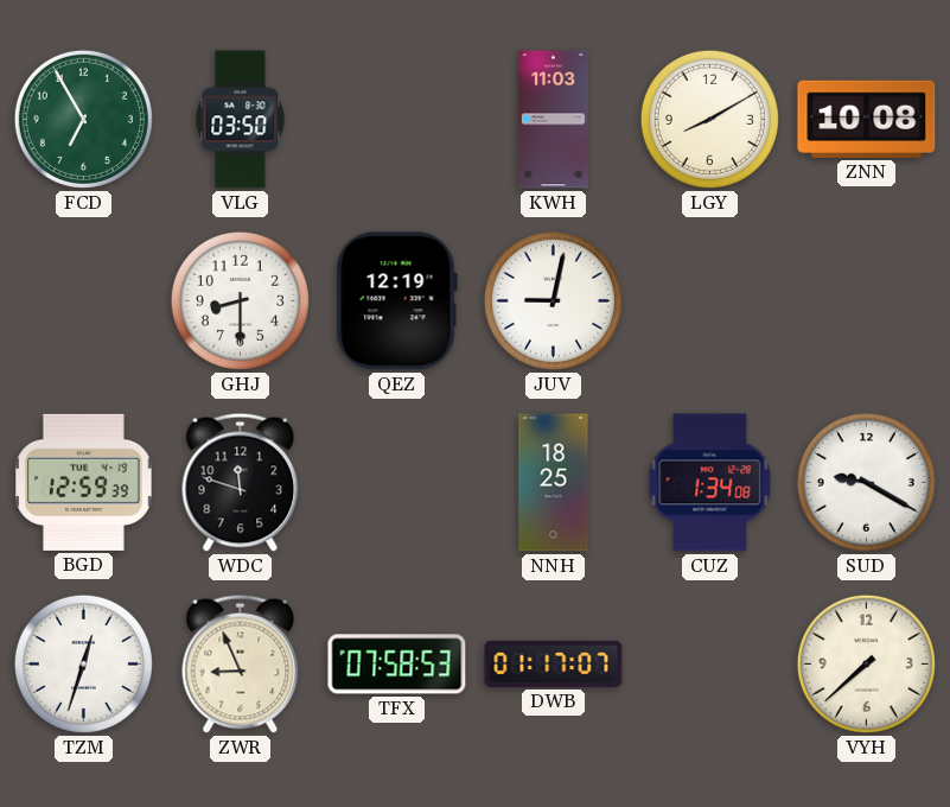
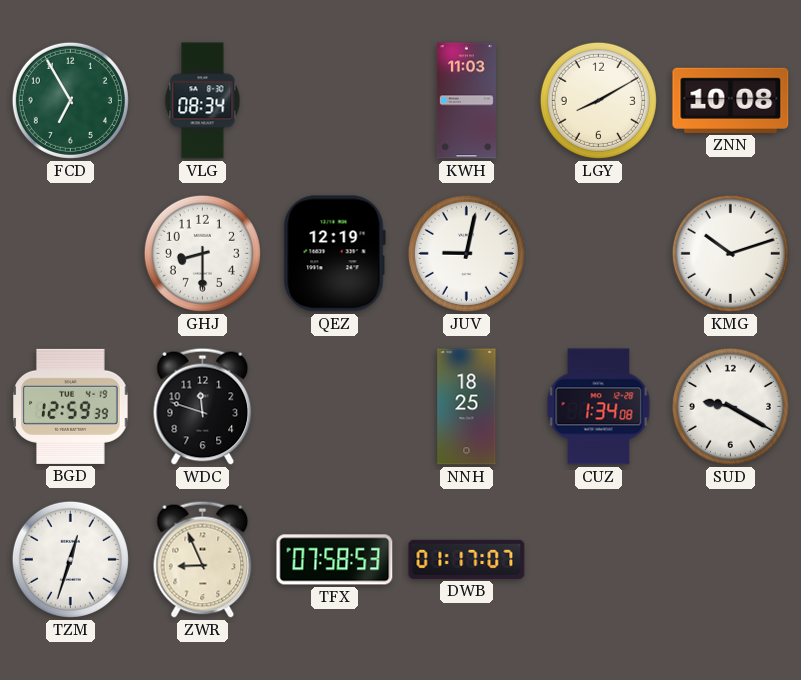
VLG: 03:50 -> 08:34 (203, 101)
KMG: none -> 10:12 (730, 253)
VYH: 7:38 -> none (866, 663)
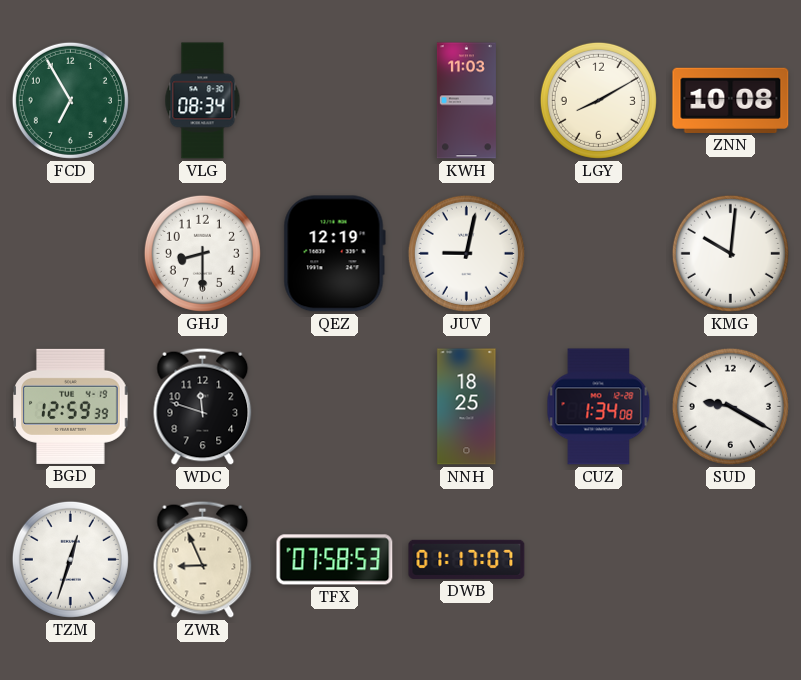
KMG: 10:12 -> 10:01 (730, 253)
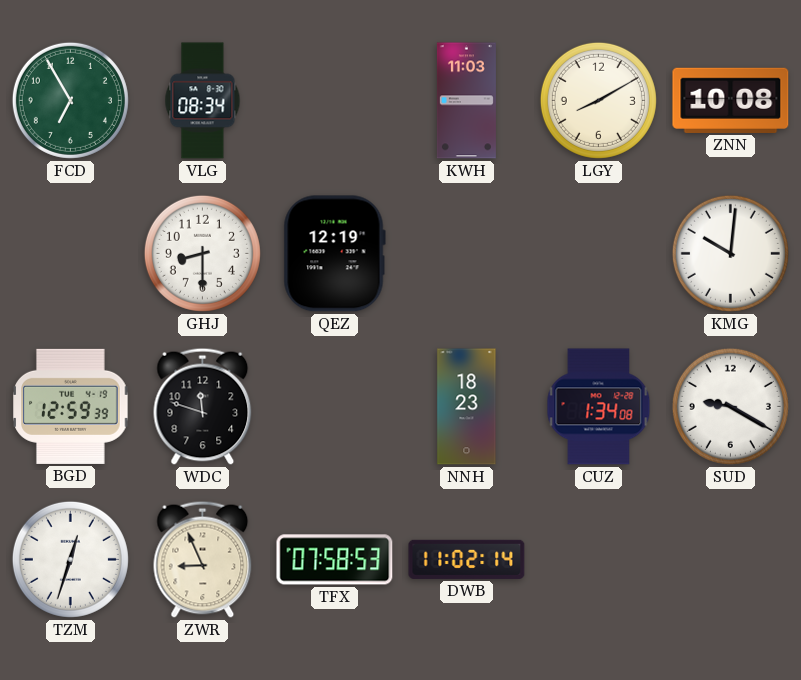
JUV: 9:02 -> none (466, 253)
NNH: 18:25 -> 18:23 (467, 407)
DWB: 01:17 -> 11:02 (467, 559)
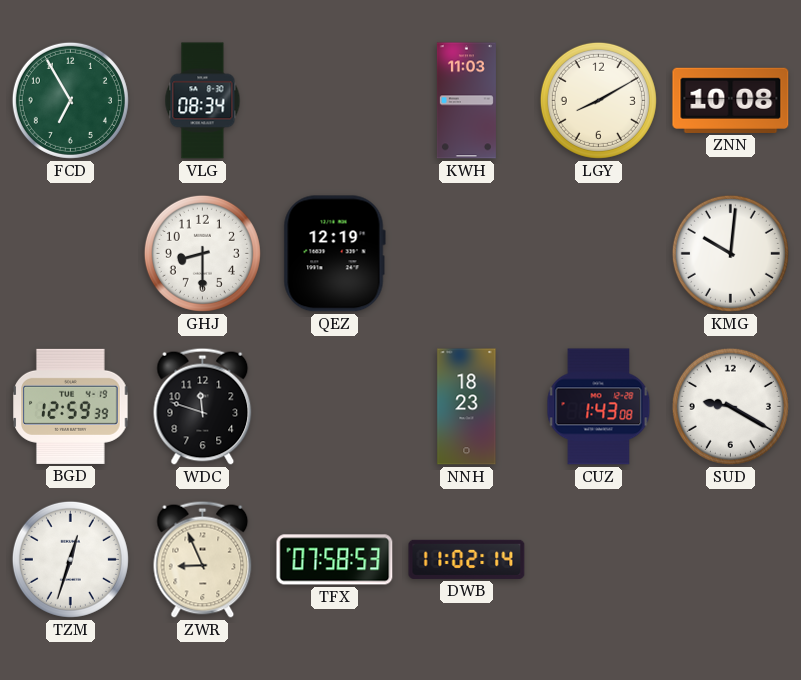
CUZ: 1:34 -> 1:43 (599, 407)
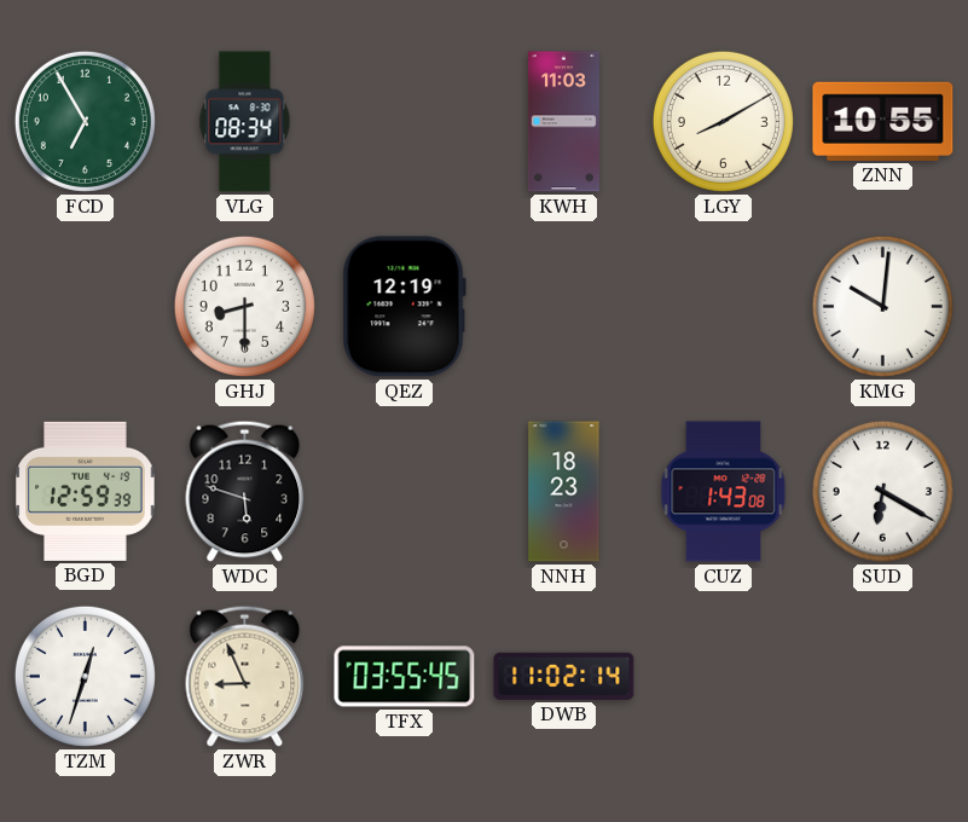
ZNN: 10:08 -> 10:55 (883, 121)
WDC: 11:48 -> 5:48 (245, 491)
SUD: 9:20 -> 6:20 (882, 491)
TFX: 07:58 -> 03:55 (405, 677)
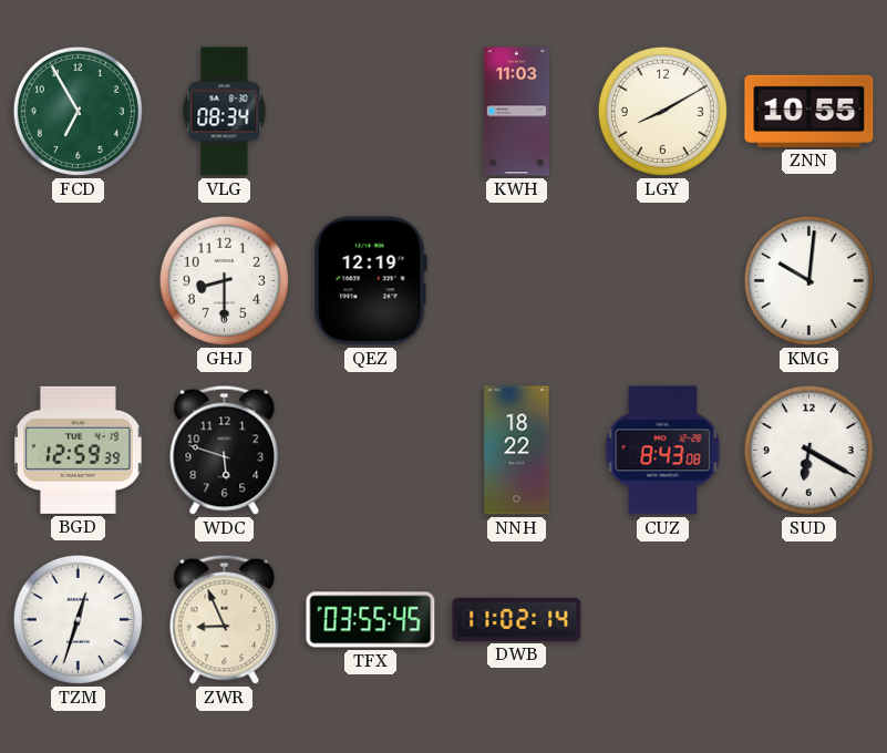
NNH: 18:23 -> 18:22 (517, 451)
CUZ: 1:43 -> 8:43 (663, 451)
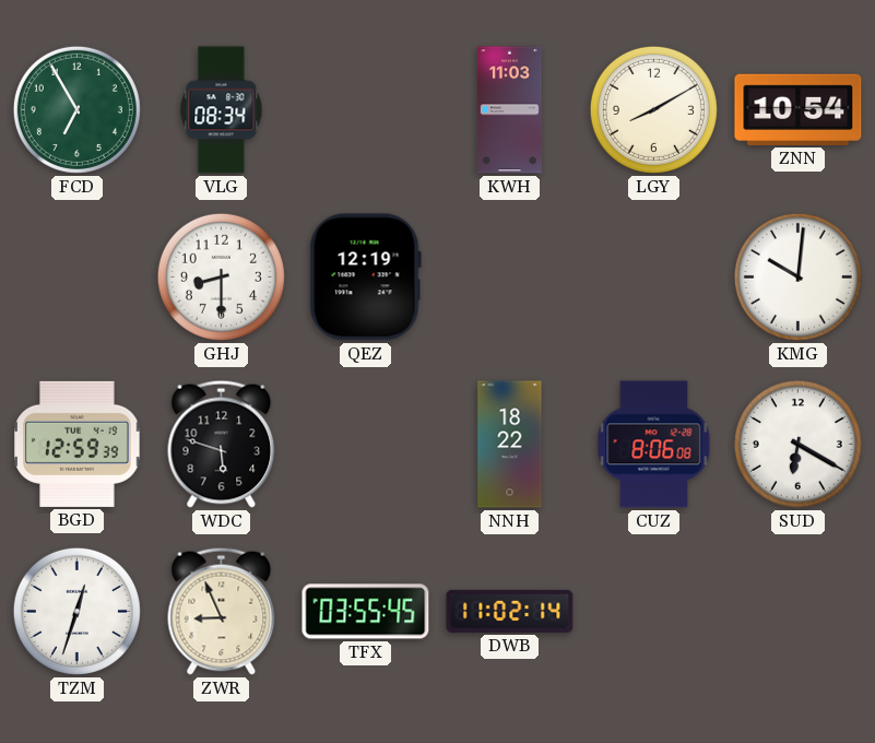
ZNN: 10:55 -> 10:54 (799, 109)
CUZ: 8:43 -> 8:06 (654, 445)
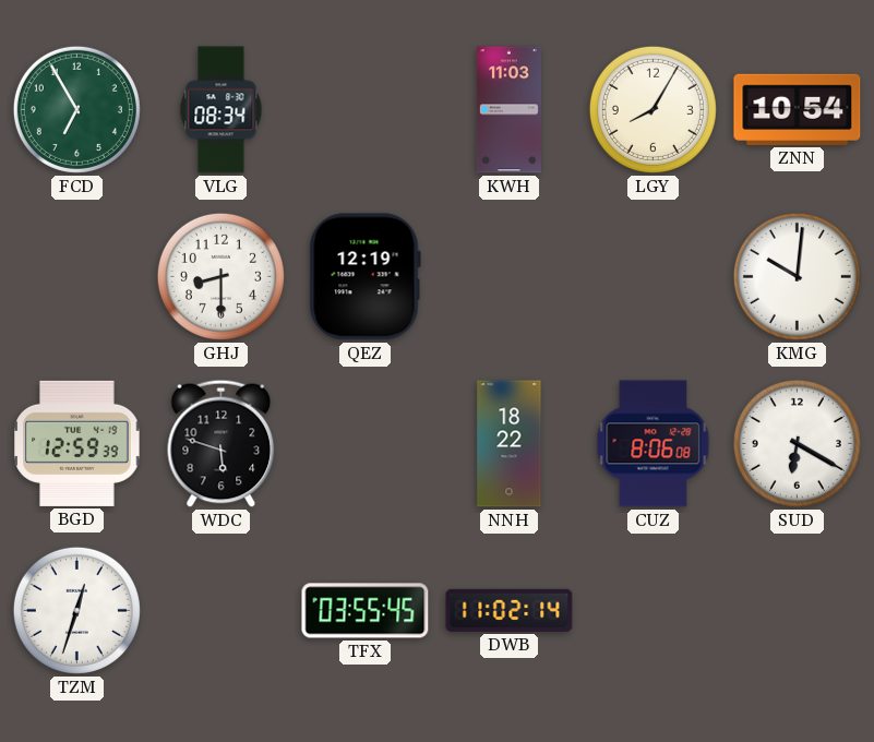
LGY: 8:10 -> 8:05 (652, 109)
ZWR: 8:56 -> none (222, 611)
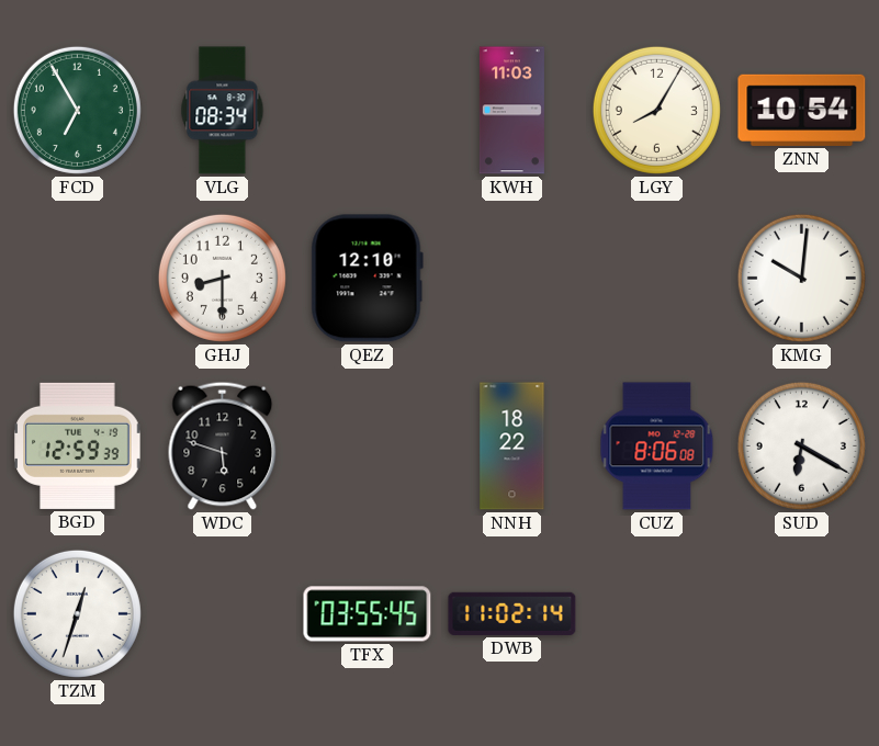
QEZ: 12:19 -> 12:10 (367, 279)
